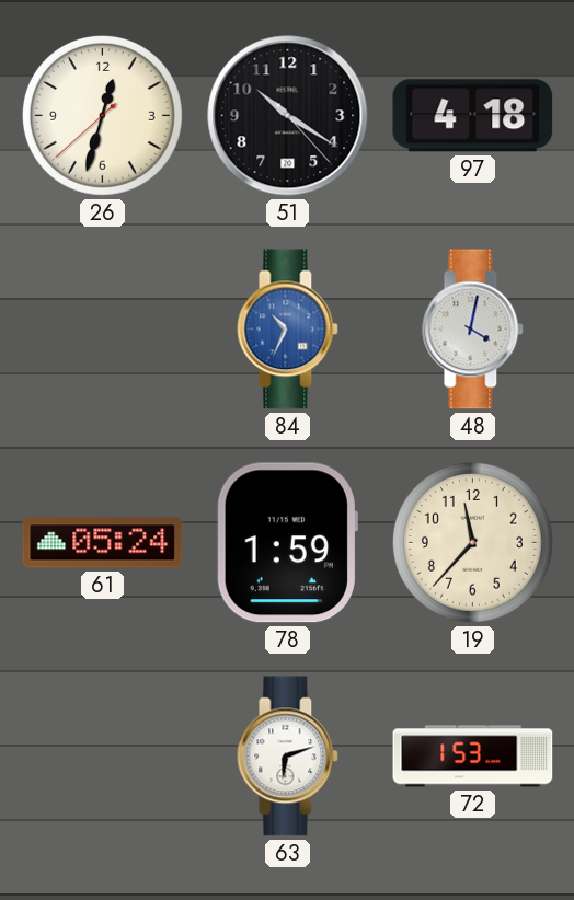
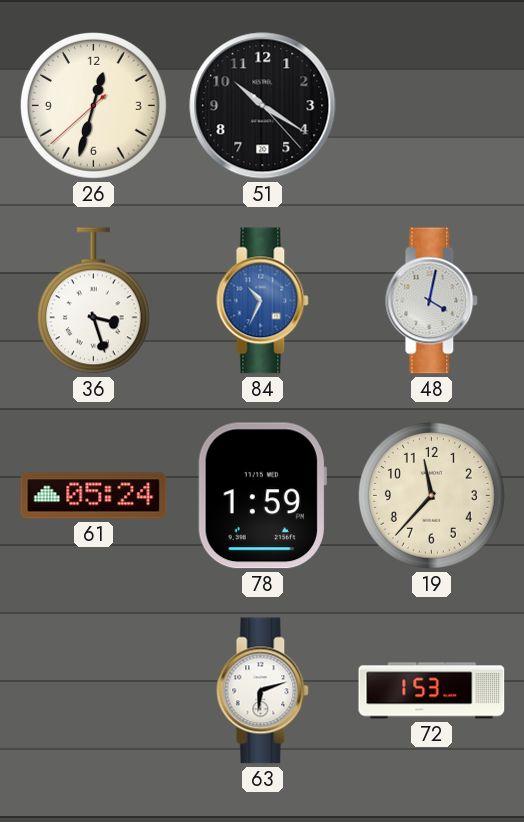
97: 4:18 -> none (473, 116)
36: none -> 3:27 (93, 301)
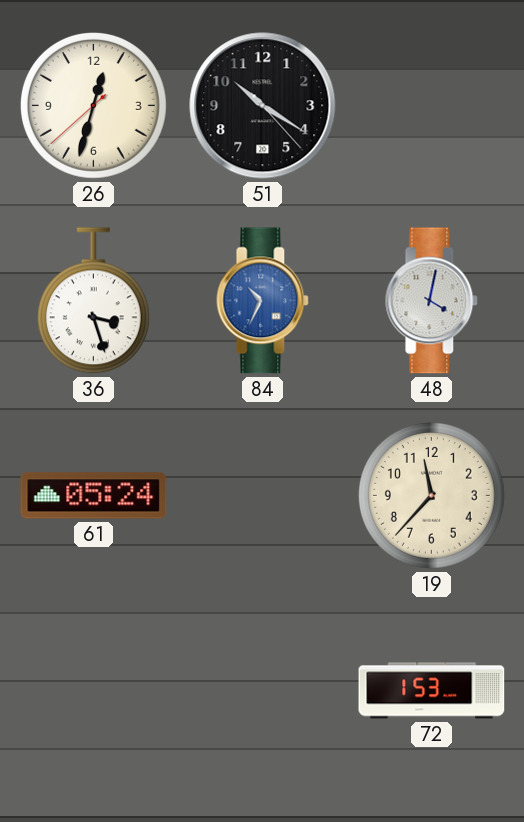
78: 1:59 -> none (262, 496)
63: 6:12 -> none (263, 691)
